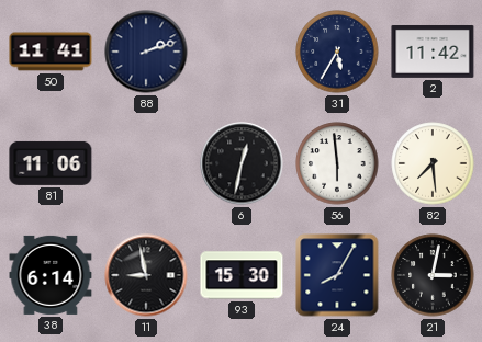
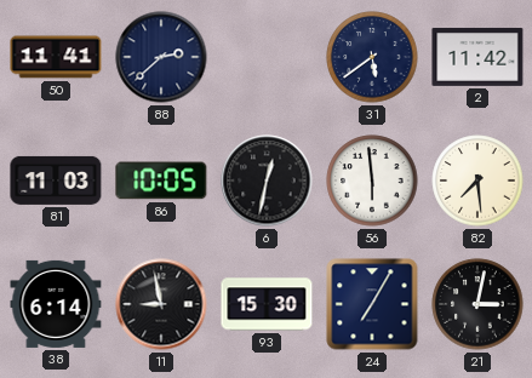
88: 2:12 -> 2:38 (161, 57)
31: 5:35 -> 5:39 (372, 57)
81: 11:06 -> 11:03 (56, 181)
86: none -> 10:05 (161, 181)
24: 8:05 -> 7:05 (372, 304)
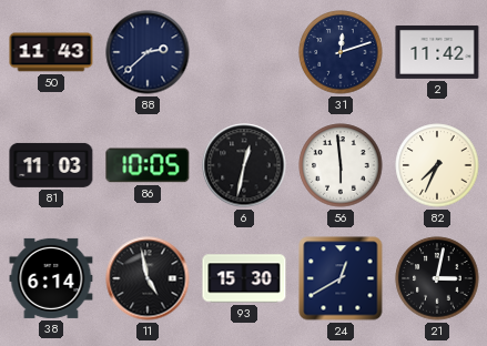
50: 11:41 -> 11:43 (51, 52)
31: 5:39 -> 12:12 (341, 52)
82: 7:29 -> 7:34 (437, 165)
11: 8:58 -> 4:58 (148, 278)
24: 7:05 -> 12:40 (341, 278)
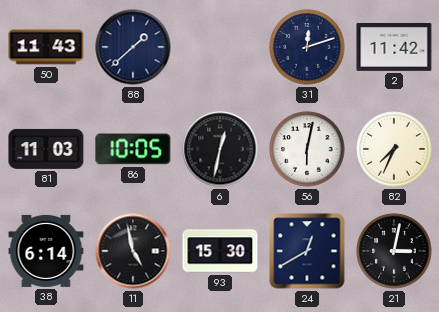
88: 2:38 -> 1:38 (133, 47)
56: 5:59 -> 6:02 (307, 149)
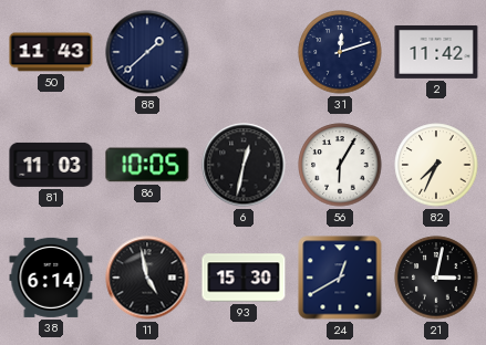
56: 6:02 -> 6:05 (340, 165)
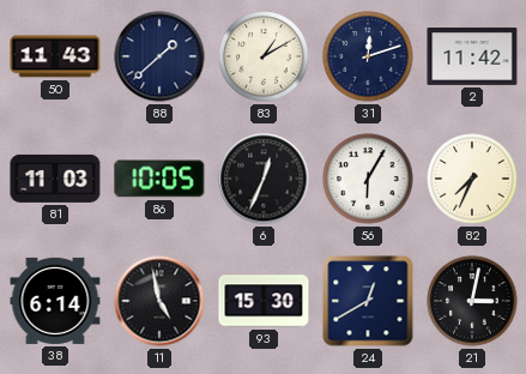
83: none -> 1:10 (264, 56)
6: 12:32 -> 12:34 (264, 179)
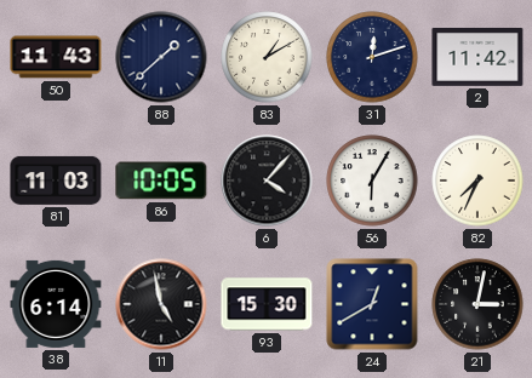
6: 12:34 -> 4:07 (267, 181)
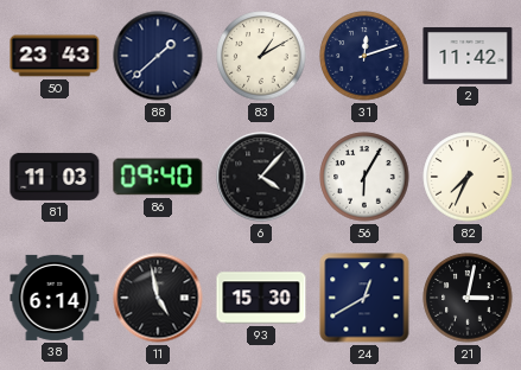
50: 11:43 -> 23:43 (55, 56)
86: 10:05 -> 09:40 (158, 177)
